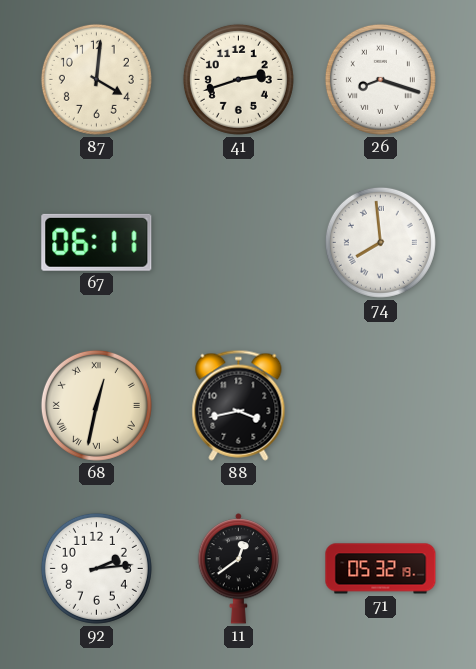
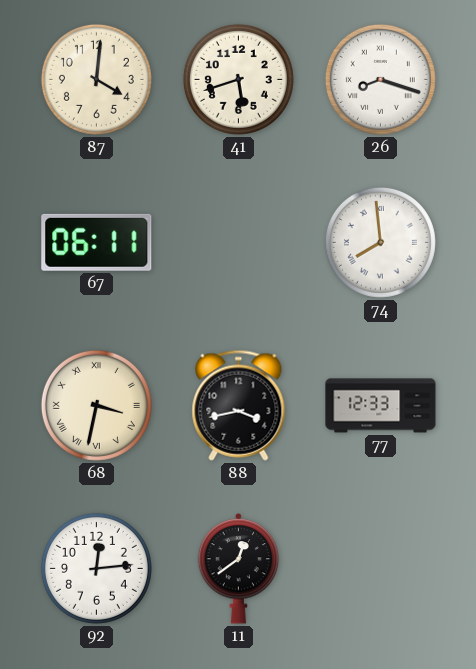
41: 2:42 -> 5:42 (238, 79)
68: 12:32 -> 3:32 (96, 405)
77: none -> 12:33 (381, 406)
92: 2:14 -> 12:14 (96, 568)
71: 05:32 -> none (381, 569)
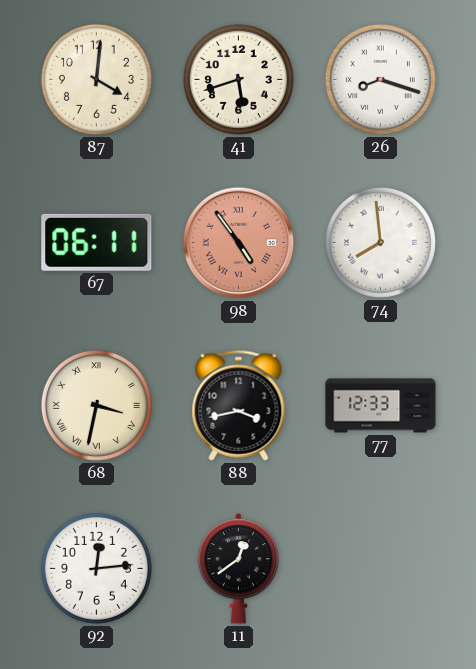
98: none -> 4:54 (239, 243)
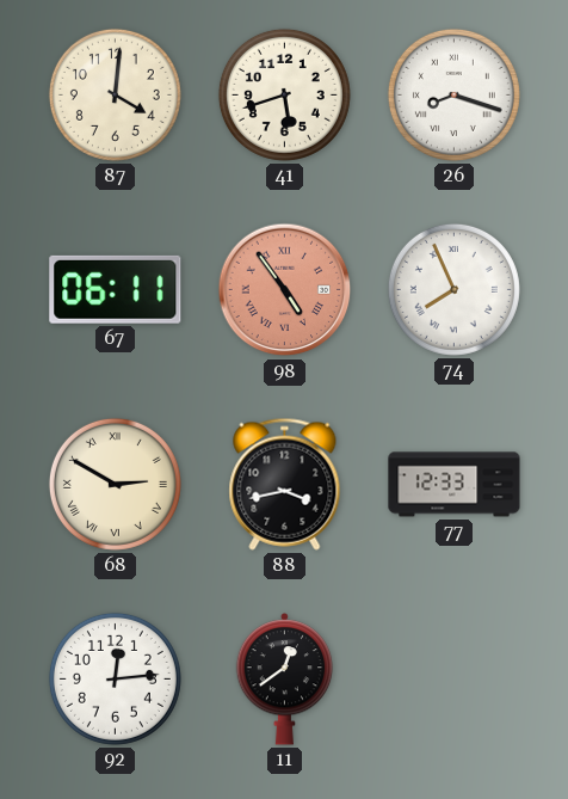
74: 7:59 -> 7:56 (453, 289)
68: 3:32 -> 2:50 (115, 484)
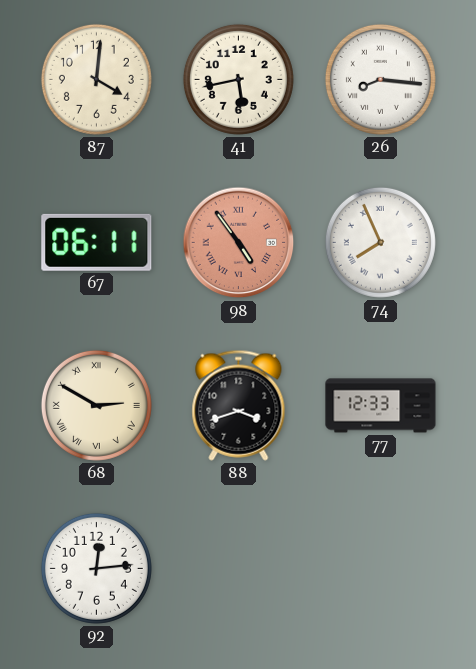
41: 5:42 -> 5:43 (238, 79)
26: 8:18 -> 8:16 (380, 79)
88: 3:43 -> 3:42 (239, 405)
11: 12:39 -> none (285, 680)
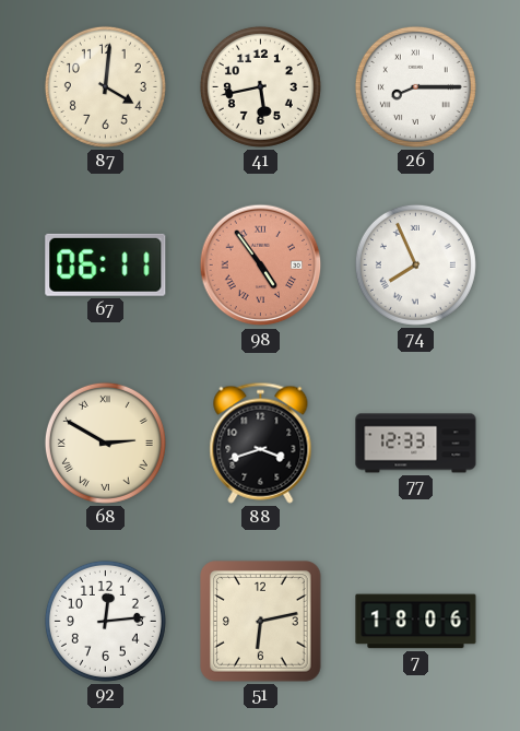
26: 8:16 -> 8:15 (415, 86)
51: none -> 6:13 (261, 622)
7: none -> 18:06 (416, 622)
